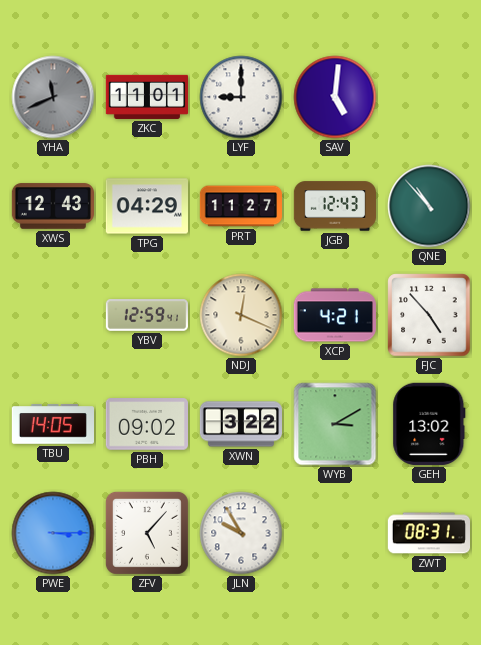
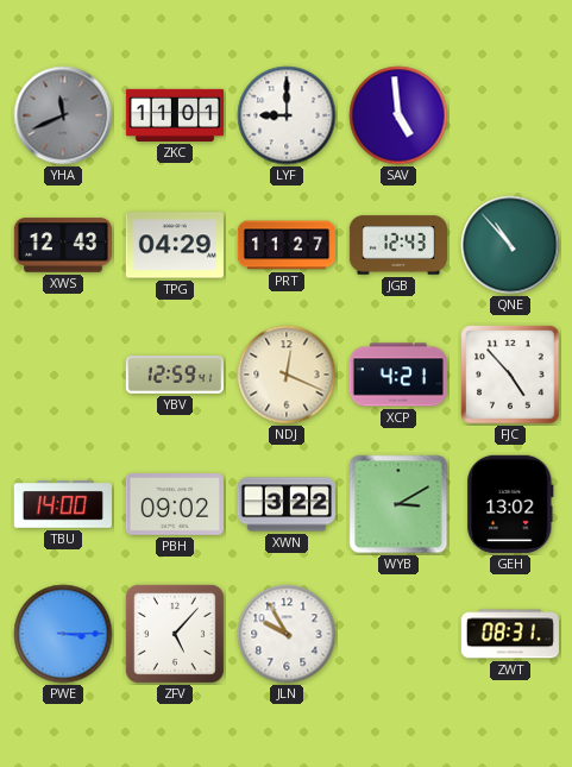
SAV: 5:01 -> 4:59 (398, 115)
TBU: 14:05 -> 14:00 (62, 504)
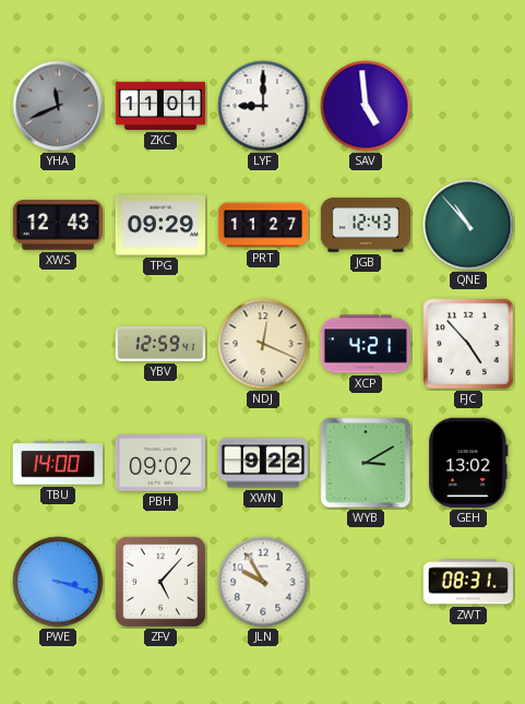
TPG: 04:29 -> 09:29 (159, 225)
XWN: 3:22 -> 9:22 (262, 463)
PWE: 3:15 -> 3:18 (58, 582)
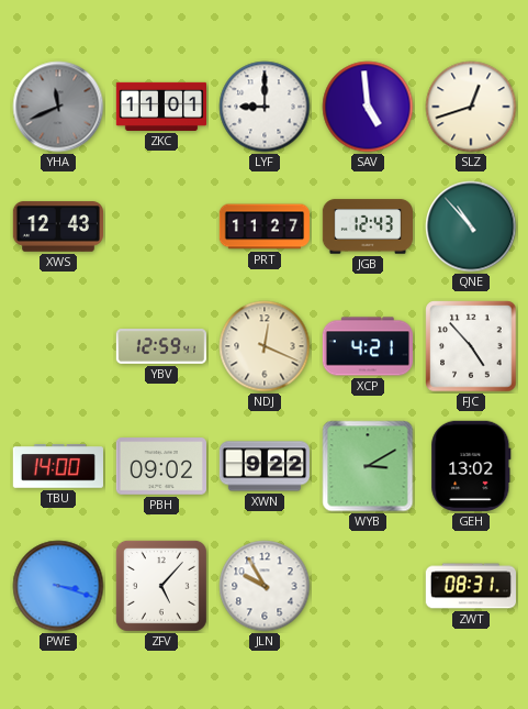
SLZ: none -> 12:42 (471, 107)
TPG: 09:29 -> none (159, 225)
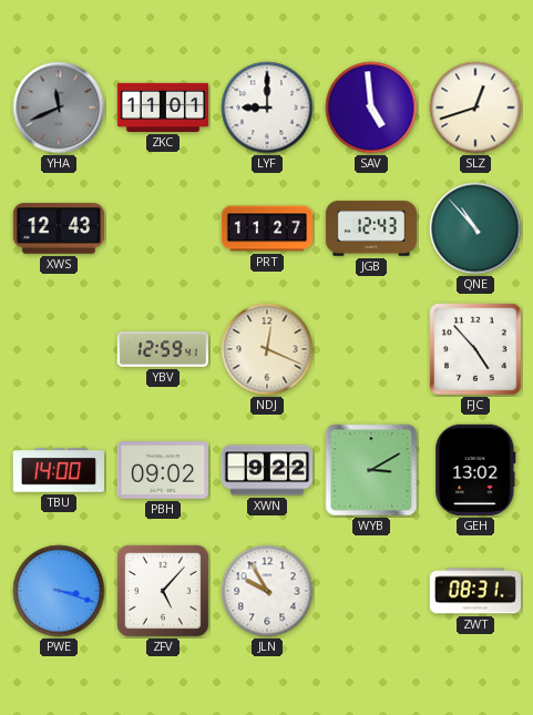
XCP: 4:21 -> none (368, 346)
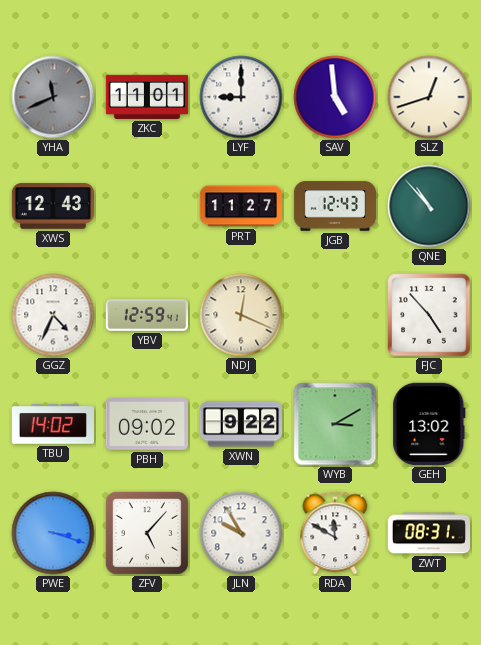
GGZ: none -> 4:34 (53, 315)
TBU: 14:00 -> 14:02 (52, 424)
RDA: none -> 11:50 (335, 533)
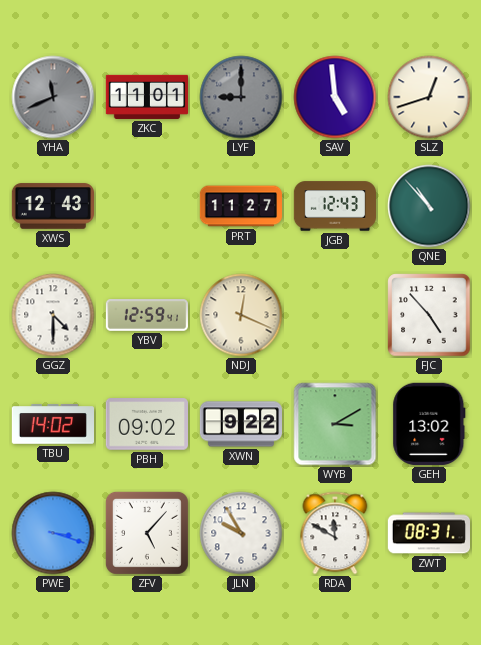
LYF dial: white -> grey (241, 97)
GGZ: 4:34 -> 4:30 (53, 315)
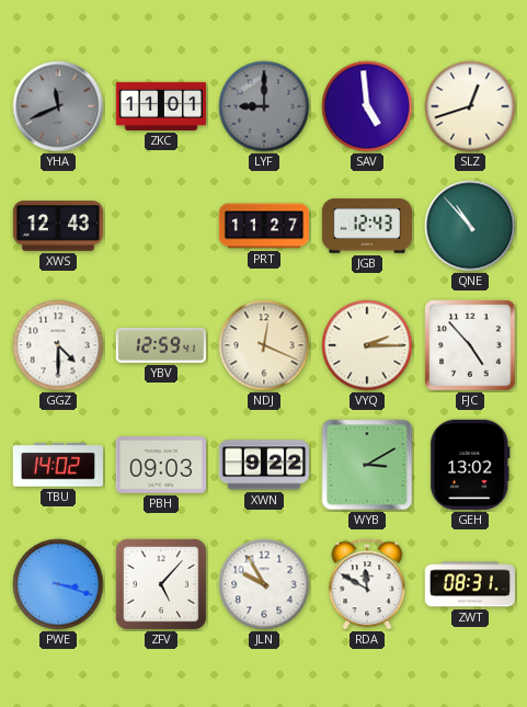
VYQ: none -> 2:15 (367, 345)
PBH: 09:02 -> 09:03 (160, 465)
